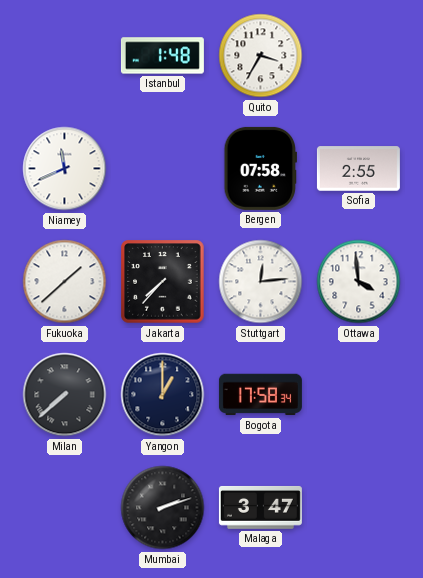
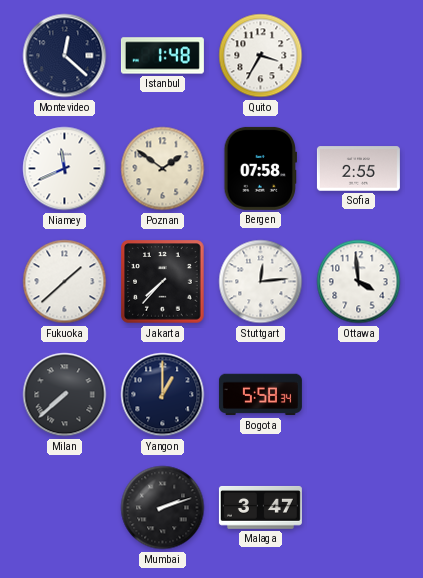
Montevideo: none -> 12:22 (65, 56)
Poznan: none -> 1:51 (163, 169)
Bogota: 17:58 -> 5:58 (260, 395)
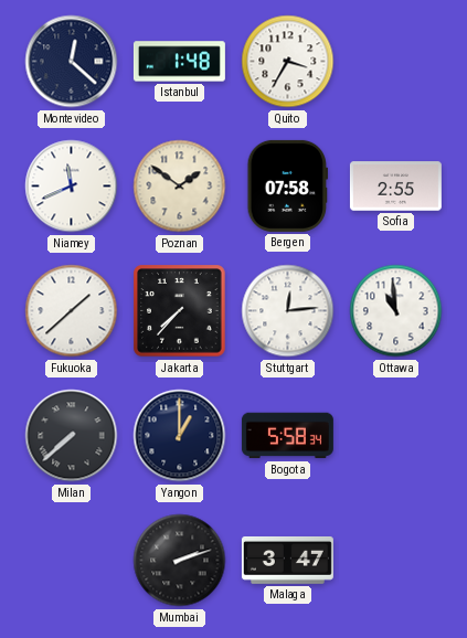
Ottawa: 3:59 -> 10:59 (396, 311)
